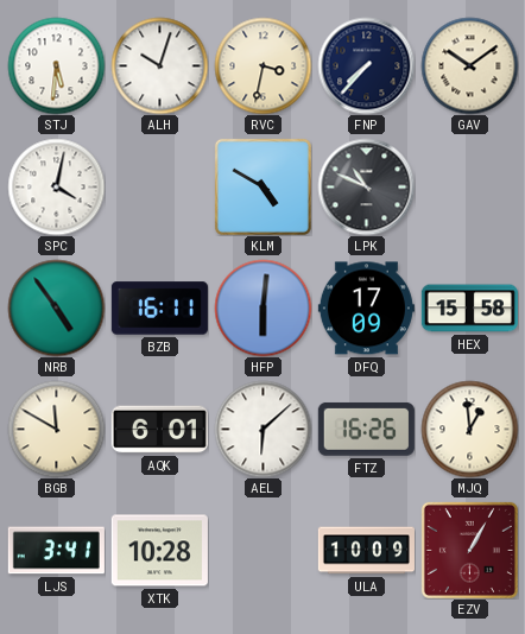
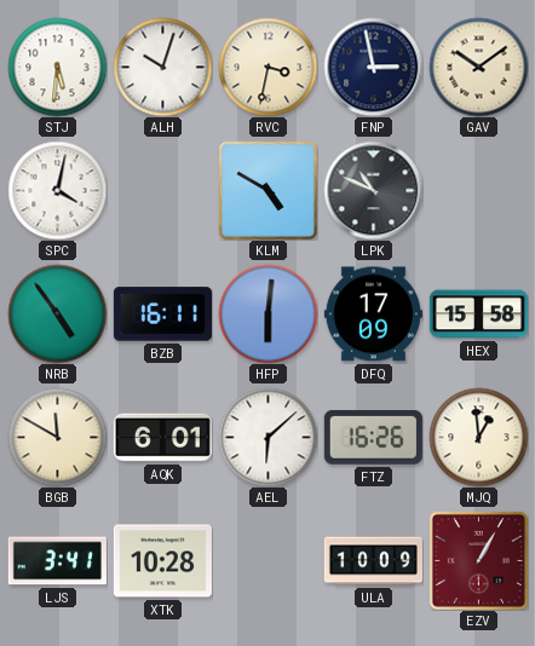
FNP: 7:37 -> 2:58 (373, 67)
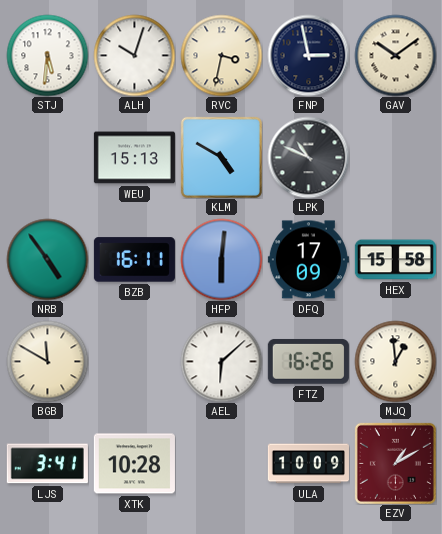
SPC: 4:02 -> none (57, 190)
WEU: none -> 15:13 (134, 158)
AQK: 6:01 -> none (162, 438)
EZV: 1:05 -> 1:10 (395, 463)
